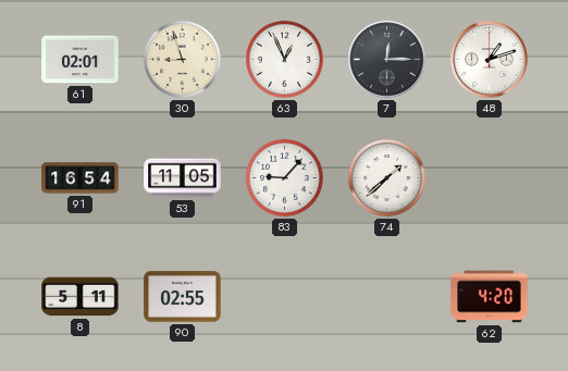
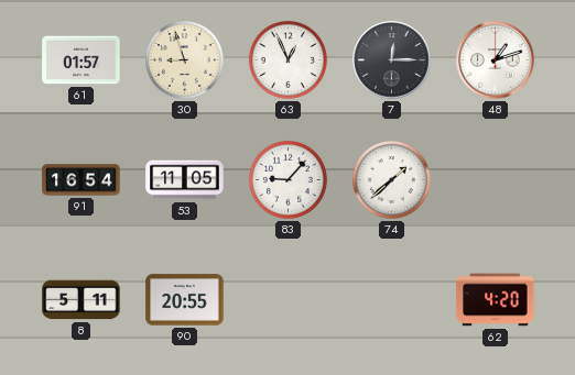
61: 02:01 -> 01:57 (82, 60)
90: 02:55 -> 20:55 (185, 300)
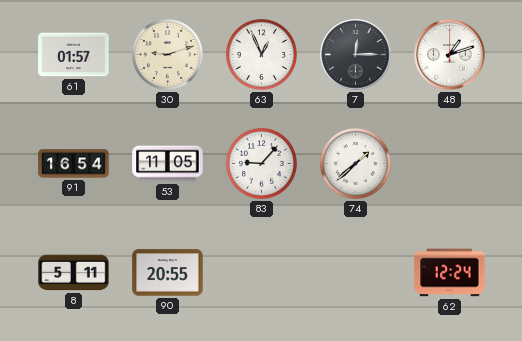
30: 8:57 -> 9:12 (167, 54)
62: 4:20 -> 12:24 (450, 273)
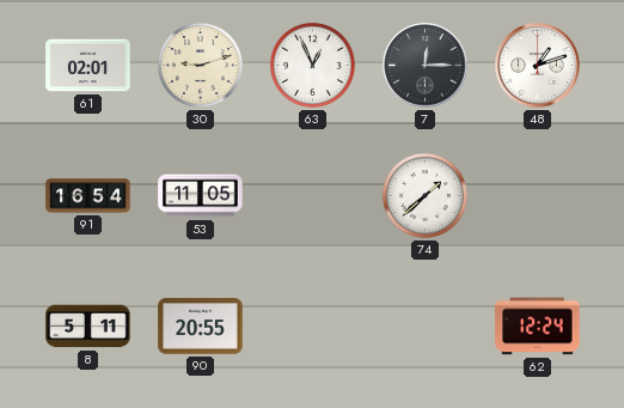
61: 01:57 -> 02:01 (88, 66)
83: 9:07 -> none (261, 163)
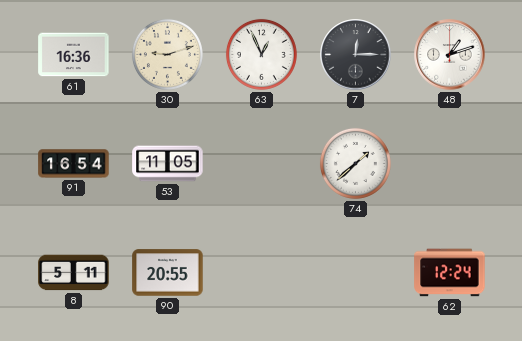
61: 02:01 -> 16:36 (74, 55)
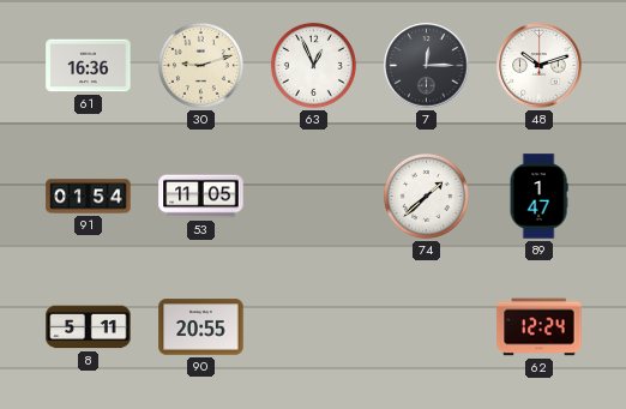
48: 1:12 -> 10:12 (540, 66)
91: 16:54 -> 01:54 (89, 197)
89: none -> 1:47 (538, 197)
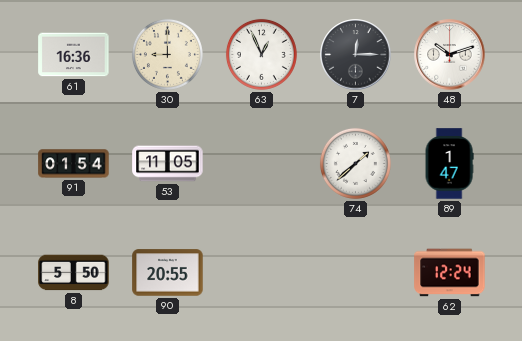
30: 9:12 -> 9:00 (167, 54)
8: 5:11 -> 5:50 (74, 273)
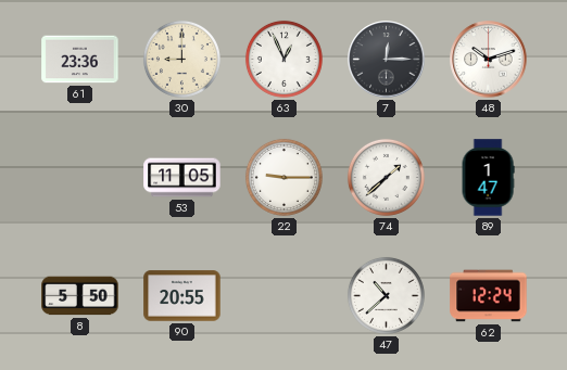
61: 16:36 -> 23:36 (80, 60)
91: 01:54 -> none (74, 164)
22: none -> 9:15 (283, 177)
47: none -> 10:38 (386, 295)
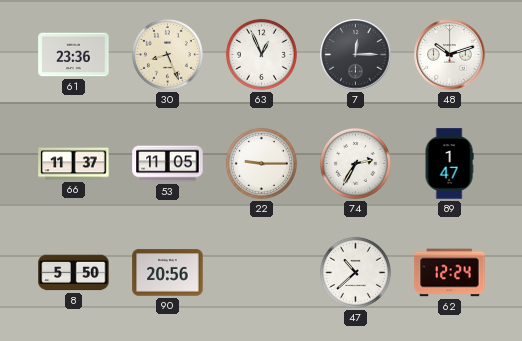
30: 9:00 -> 8:26 (167, 54)
66: none -> 11:37 (74, 164)
74: 1:38 -> 2:35 (355, 163)
90: 20:55 -> 20:56 (168, 273)
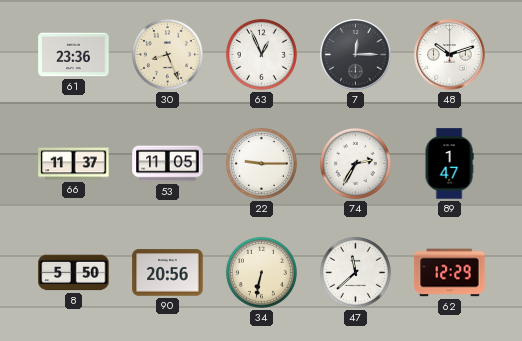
34: none -> 6:32 (261, 272)
47: 10:38 -> 11:38 (355, 272)
62: 12:24 -> 12:29 (450, 273)
